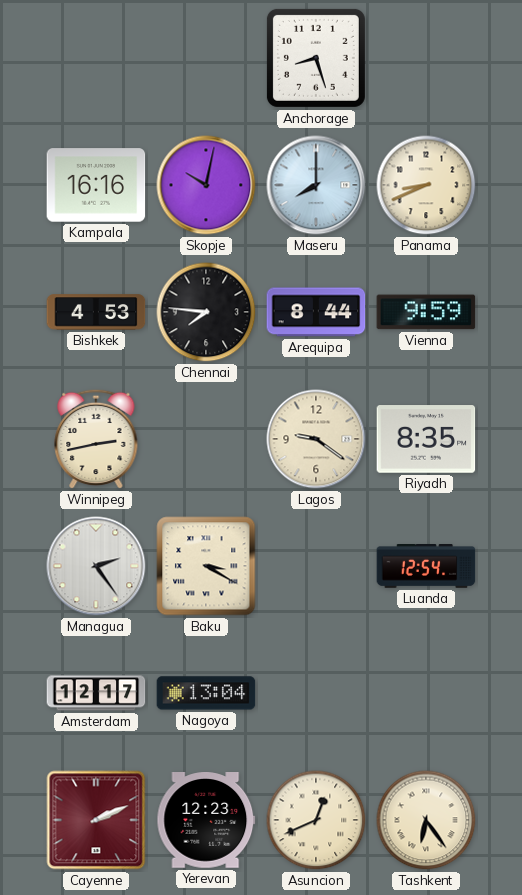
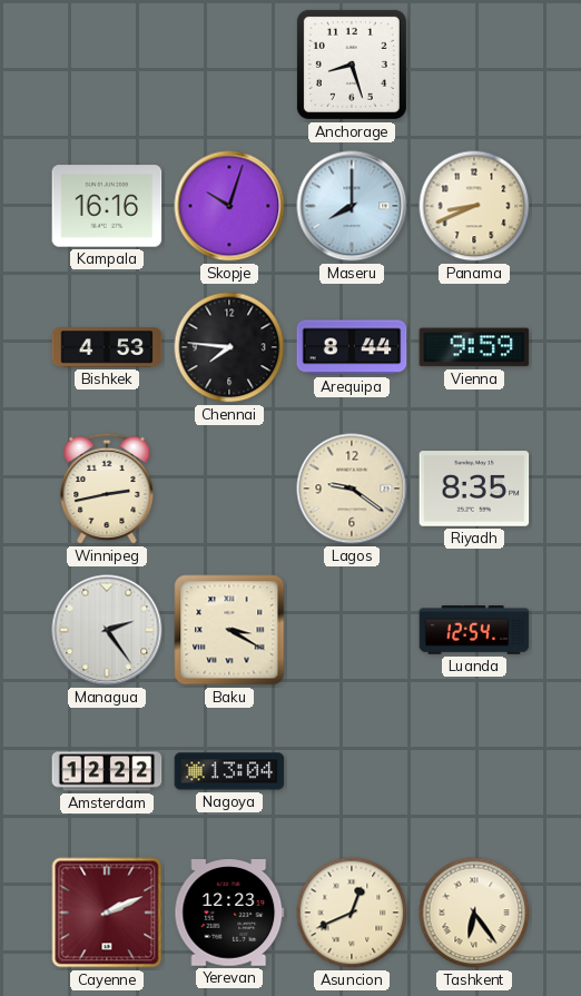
Skopje: 10:02 -> 10:03 (229, 206)
Amsterdam: 12:17 -> 12:22 (107, 771)
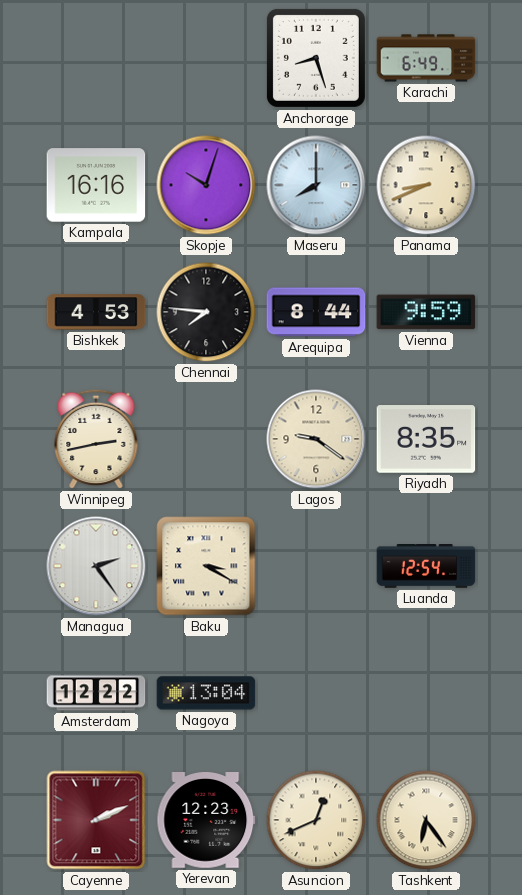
Karachi: none -> 6:49 (426, 58)
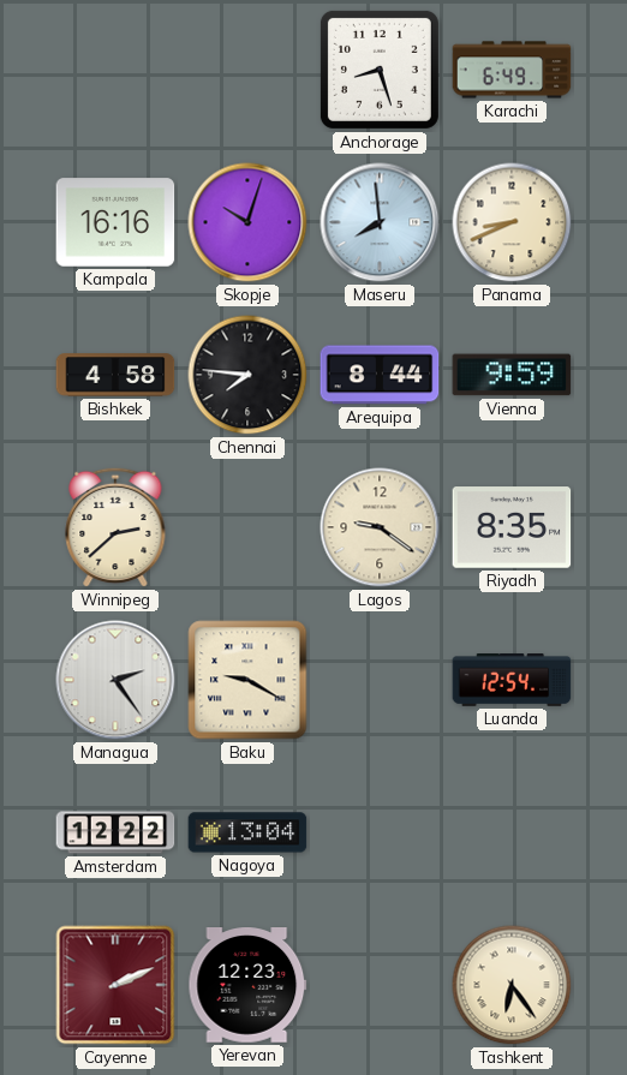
Maseru: 8:00 -> 7:59 (380, 222)
Bishkek: 4:53 -> 4:58 (115, 375)
Winnipeg: 2:43 -> 2:38 (115, 527)
Baku: 3:20 -> 9:20 (247, 680)
Asuncion: 12:41 -> none (316, 820)
